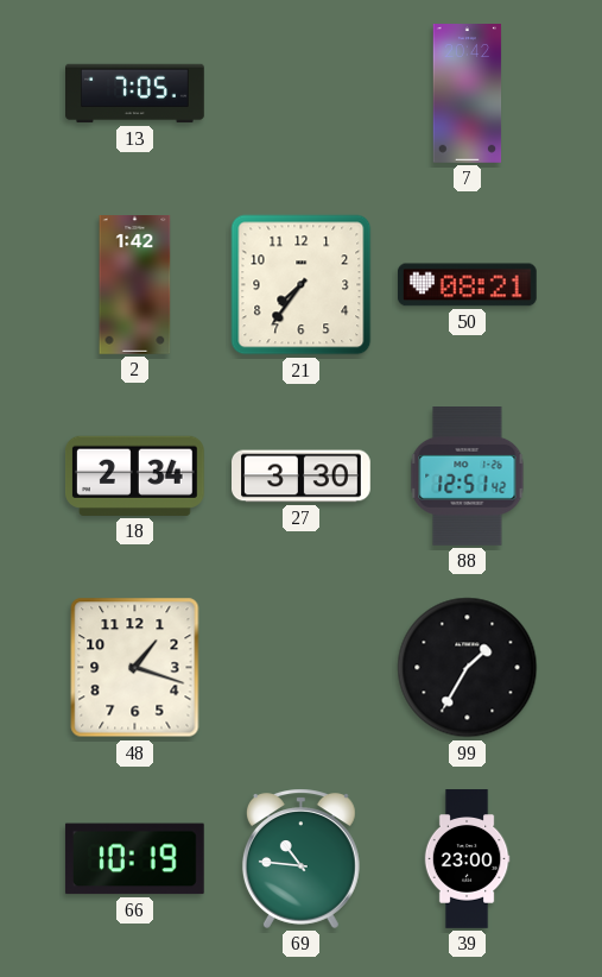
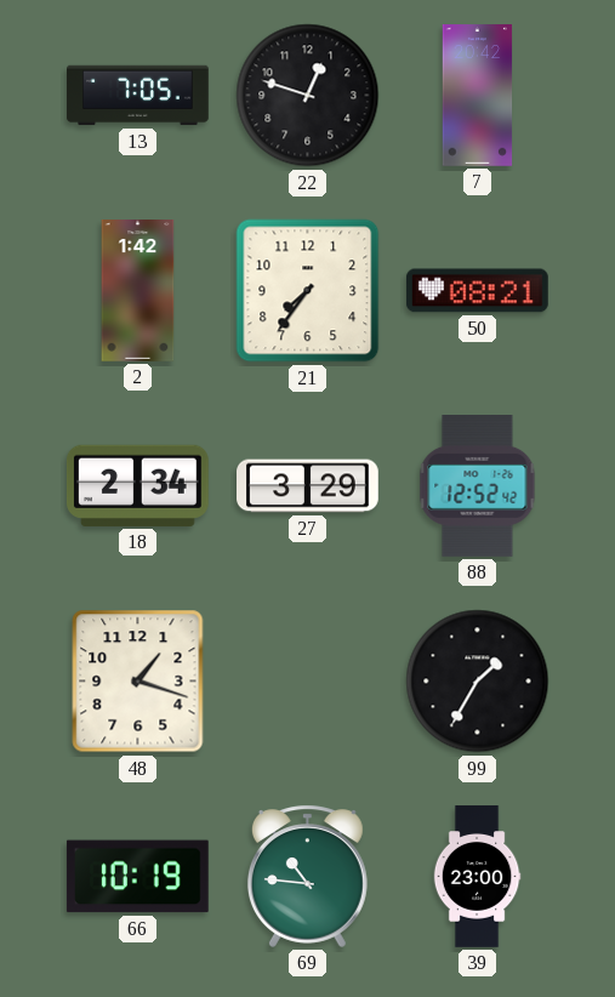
22: none -> 12:48 (308, 96)
27: 3:30 -> 3:29 (308, 486)
88: 12:51 -> 12:52 (478, 486)
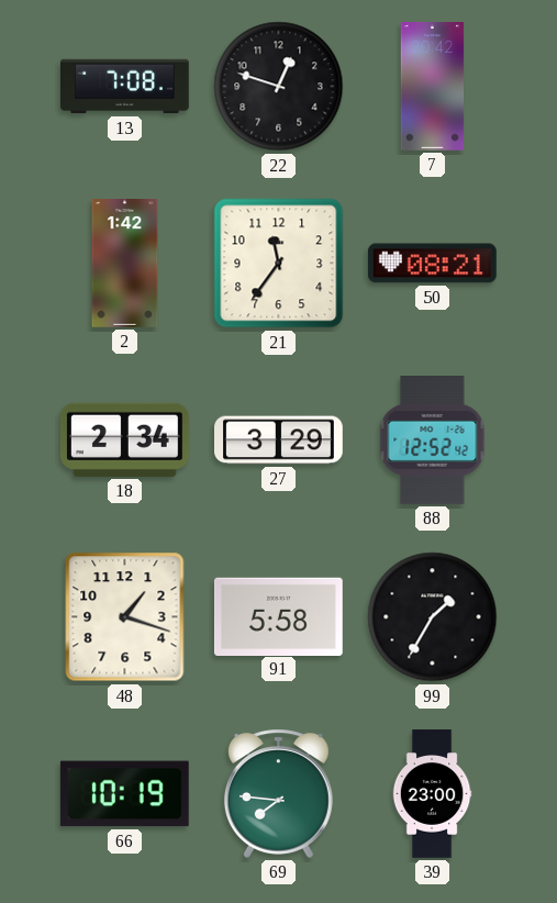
13: 7:05 -> 7:08 (125, 87)
21: 7:36 -> 11:36 (279, 264)
91: none -> 5:58 (278, 616)
69: 10:46 -> 7:46 (278, 793)
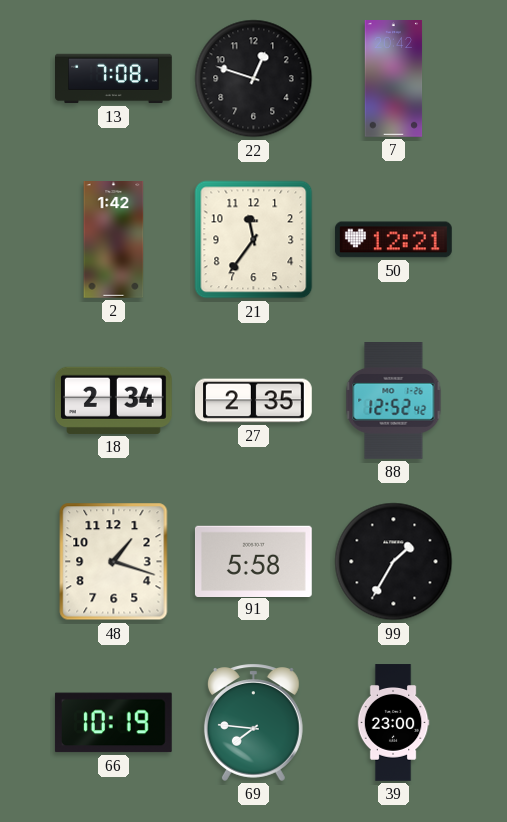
50: 08:21 -> 12:21 (393, 240)
27: 3:29 -> 2:35 (254, 401)
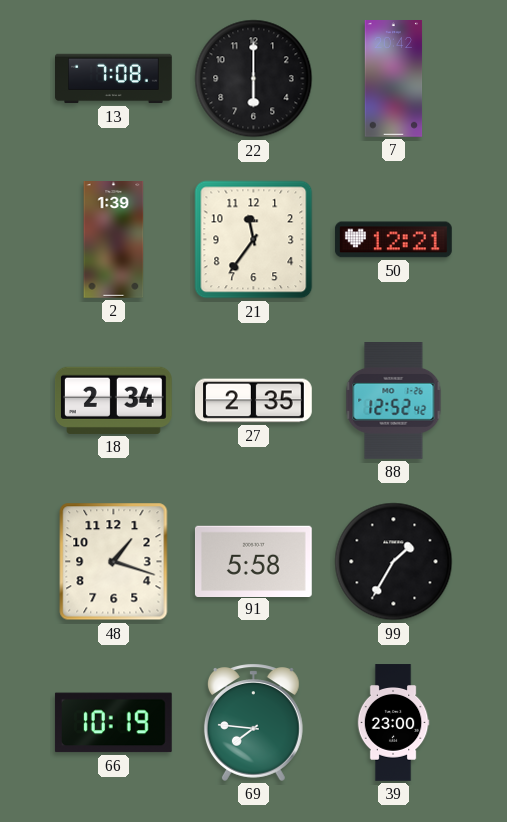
22: 12:48 -> 6:00 (254, 79)
2: 1:42 -> 1:39 (114, 240)
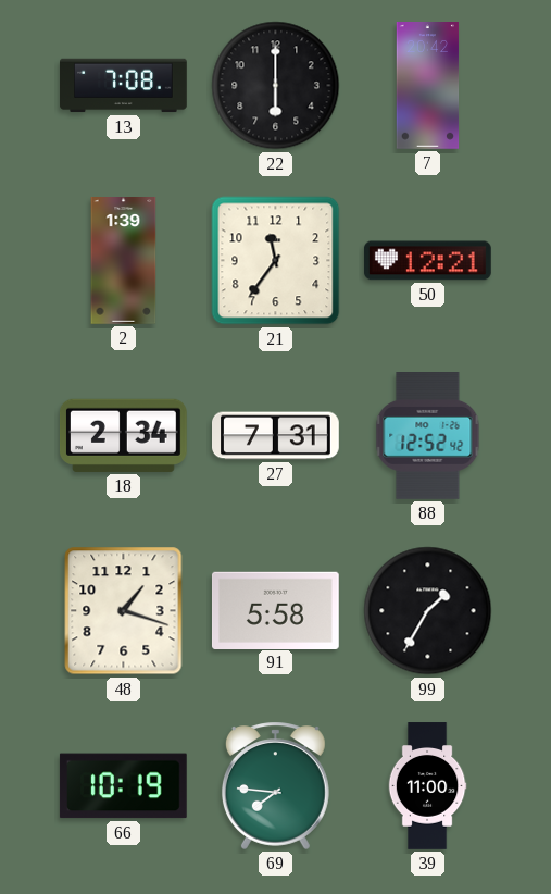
27: 2:35 -> 7:31 (276, 436)
39: 23:00 -> 11:00 (427, 786)
